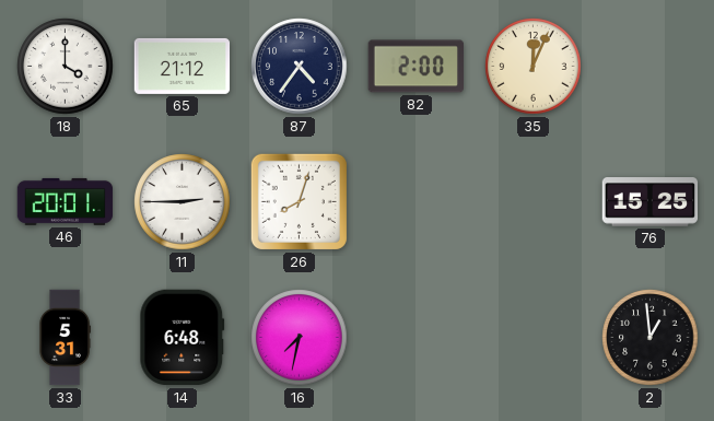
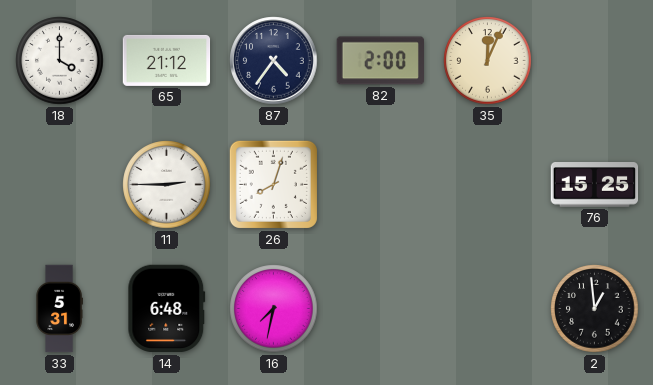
46: 20:01 -> none (66, 201)
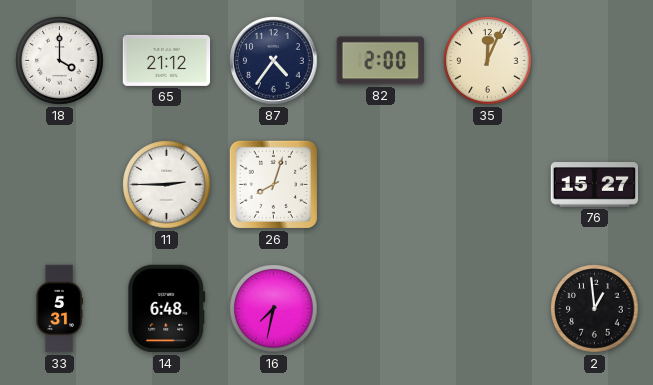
76: 15:25 -> 15:27 (595, 185)
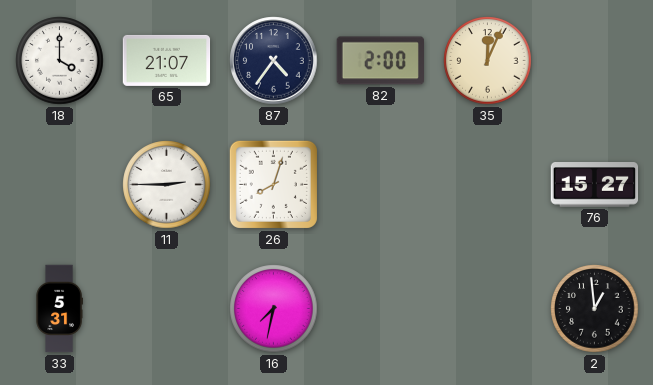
65: 21:12 -> 21:07 (167, 60)
14: 6:48 -> none (167, 309)
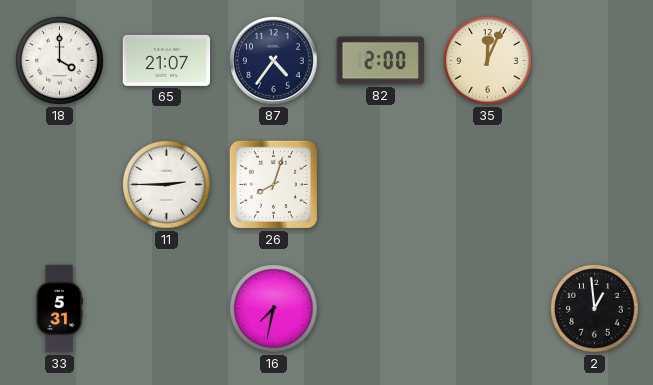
76: 15:27 -> none (595, 185)
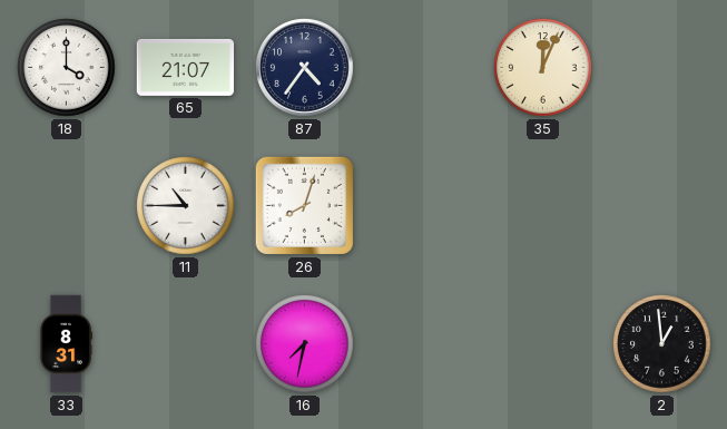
82: 2:00 -> none (380, 61)
11: 2:45 -> 10:45 (186, 206)
33: 5:31 -> 8:31 (66, 344)
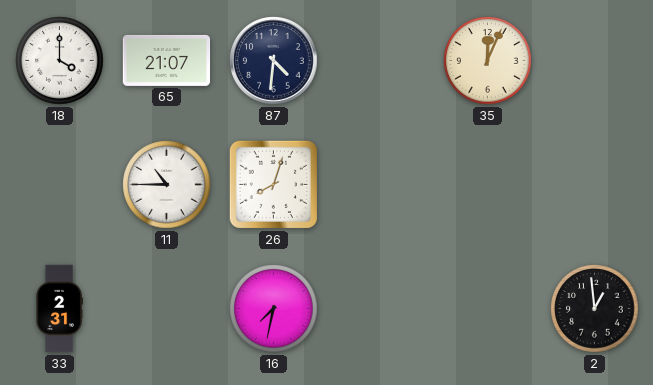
87: 4:36 -> 4:31 (274, 61)
33: 8:31 -> 2:31 (59, 309)
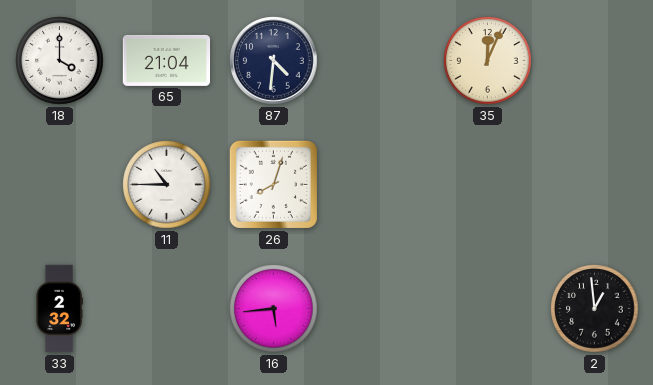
65: 21:07 -> 21:04 (167, 60)
33: 2:31 -> 2:32 (59, 309)
16: 7:32 -> 5:44 (274, 309)
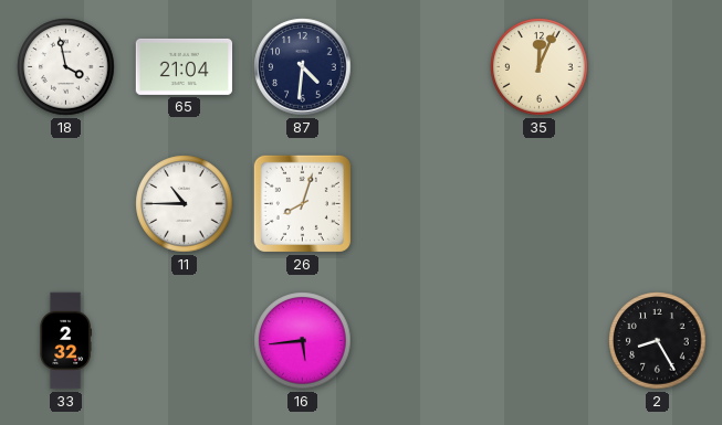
18: 4:00 -> 3:58 (66, 67)
2: 12:59 -> 8:25 (658, 341)
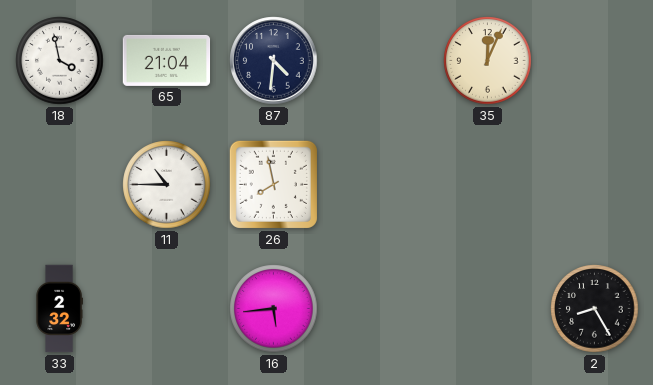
26: 8:03 -> 7:58 (273, 184)
